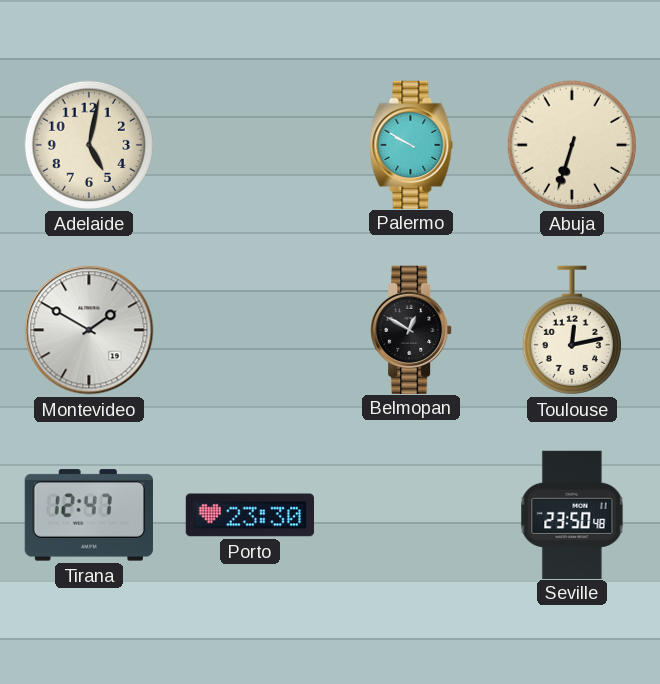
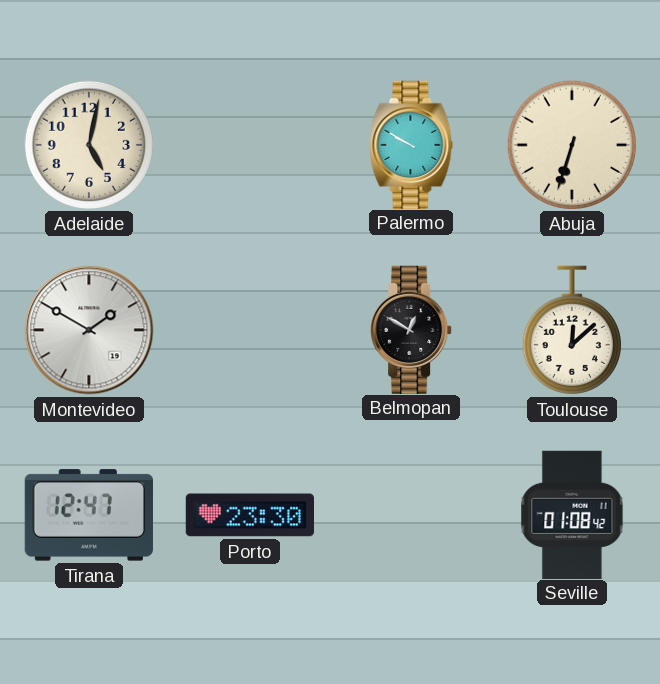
Toulouse: 12:13 -> 12:08 (572, 330)
Seville: 23:50 -> 01:08 (572, 514)
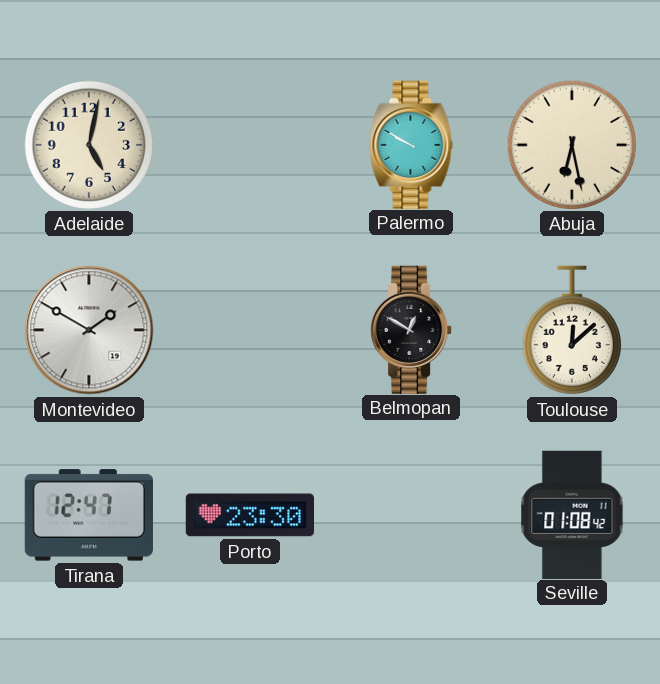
Abuja: 6:33 -> 6:28 (571, 144)
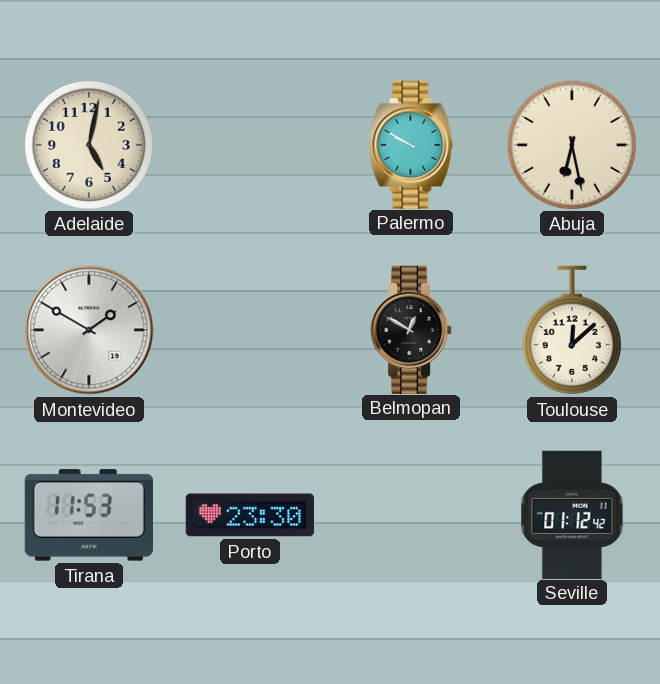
Tirana: 12:47 -> 11:53 (89, 515)
Seville: 01:08 -> 01:12 (572, 514)
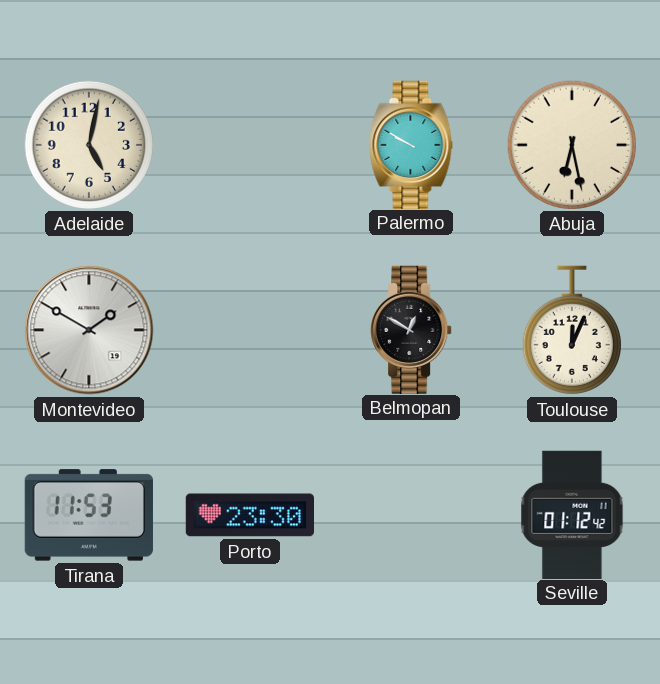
Toulouse: 12:08 -> 12:04 (572, 330)
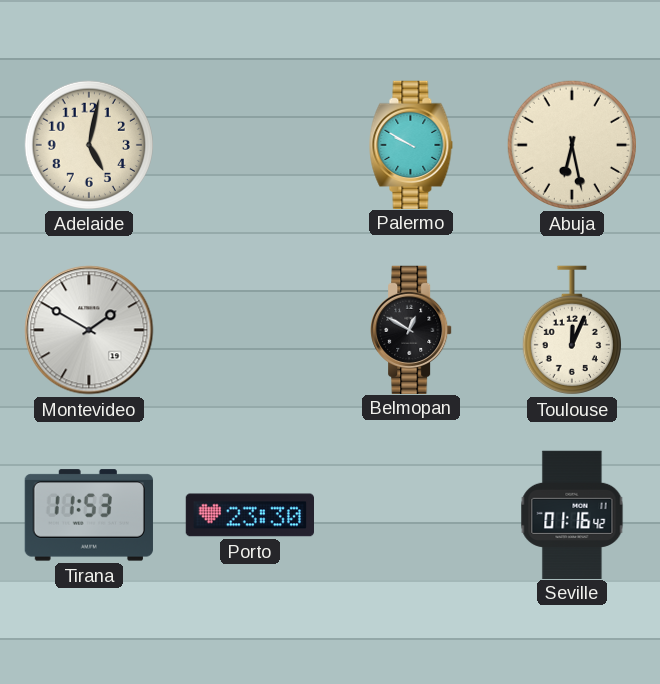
Seville: 01:12 -> 01:16 (572, 514)
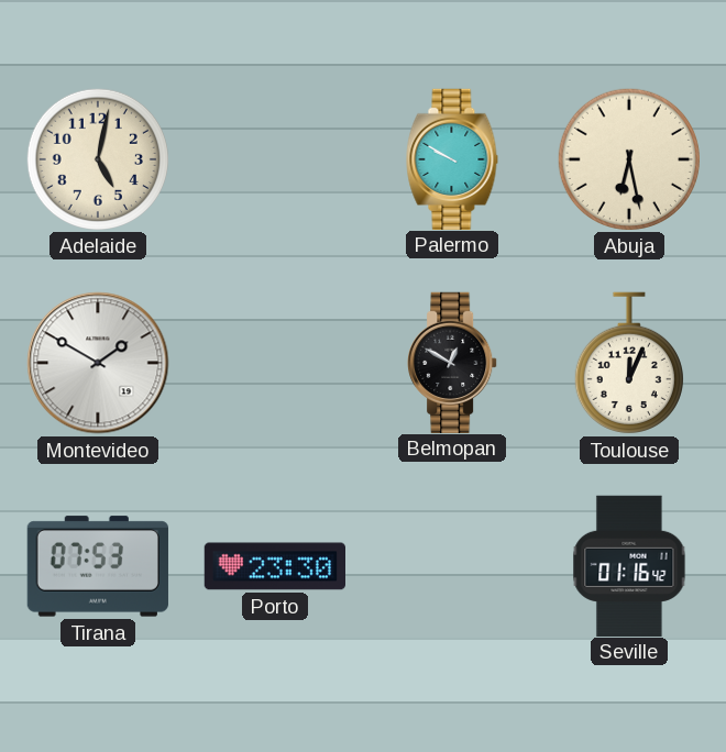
Tirana: 11:53 -> 07:53 (98, 566)
